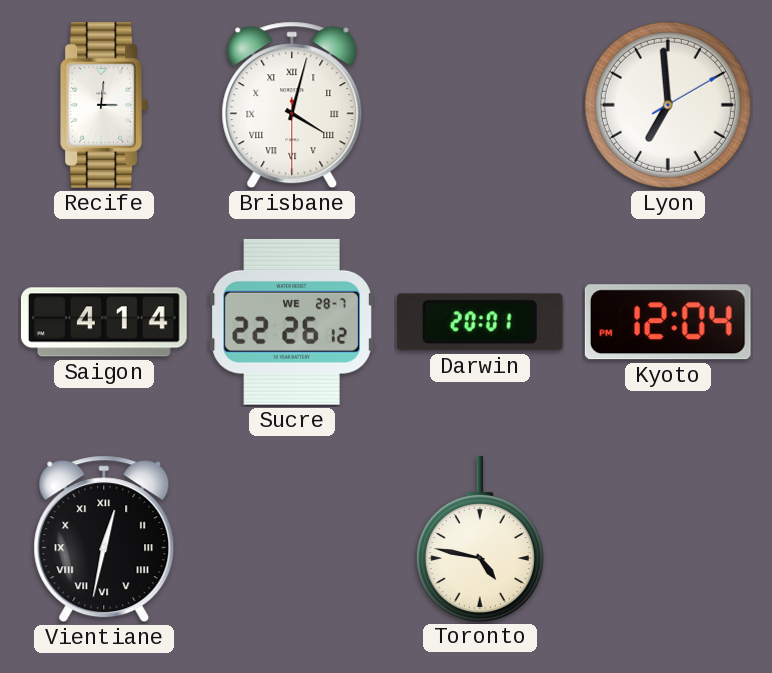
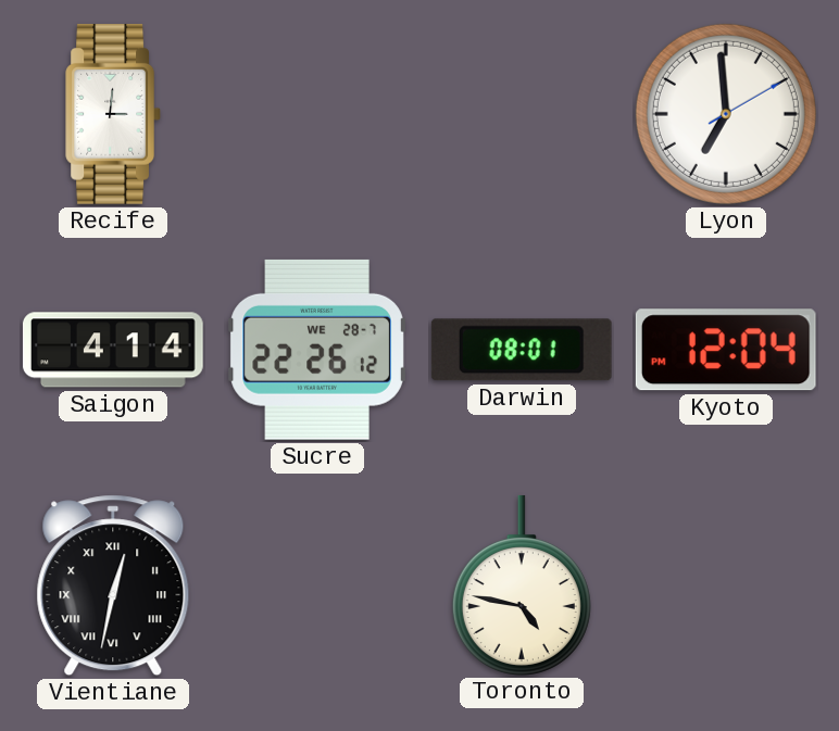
Brisbane: 4:02 -> none (292, 105)
Darwin: 20:01 -> 08:01 (522, 350)
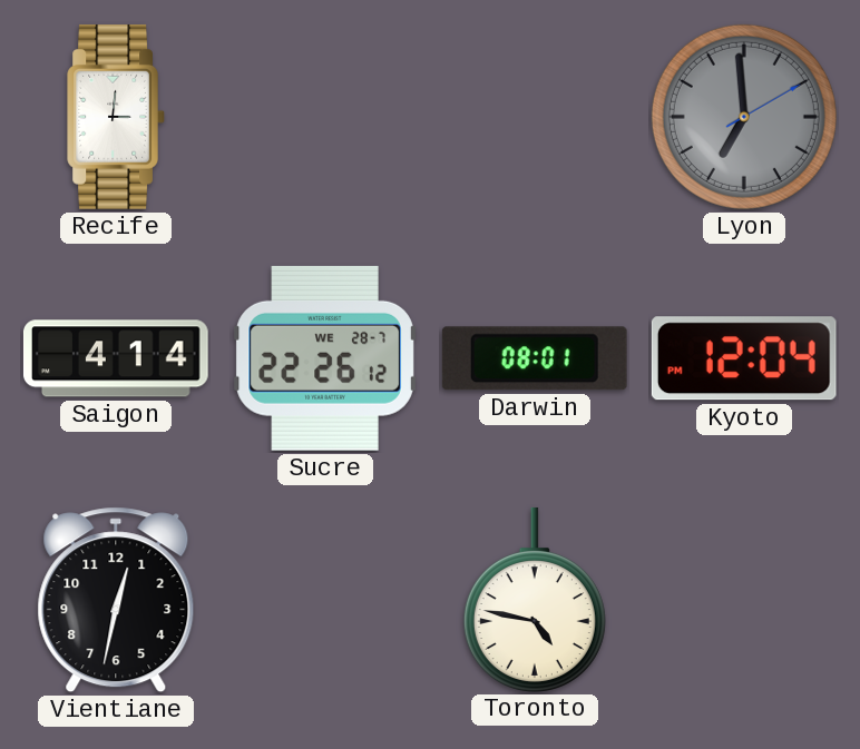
Lyon dial: white -> grey (744, 117)
Vientiane numerals: Roman -> Arabic (116, 600)
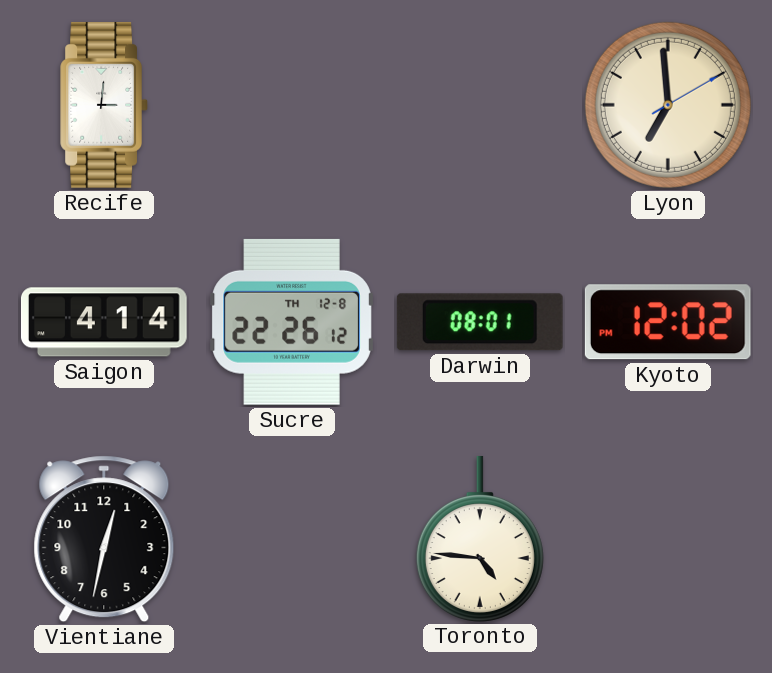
Lyon dial: grey -> cream (668, 105)
Sucre date: WE 28-7 -> TH 12-8 (292, 322)
Kyoto: 12:04 -> 12:02 (668, 322)
Toronto: 4:47 -> 4:46 (480, 538)
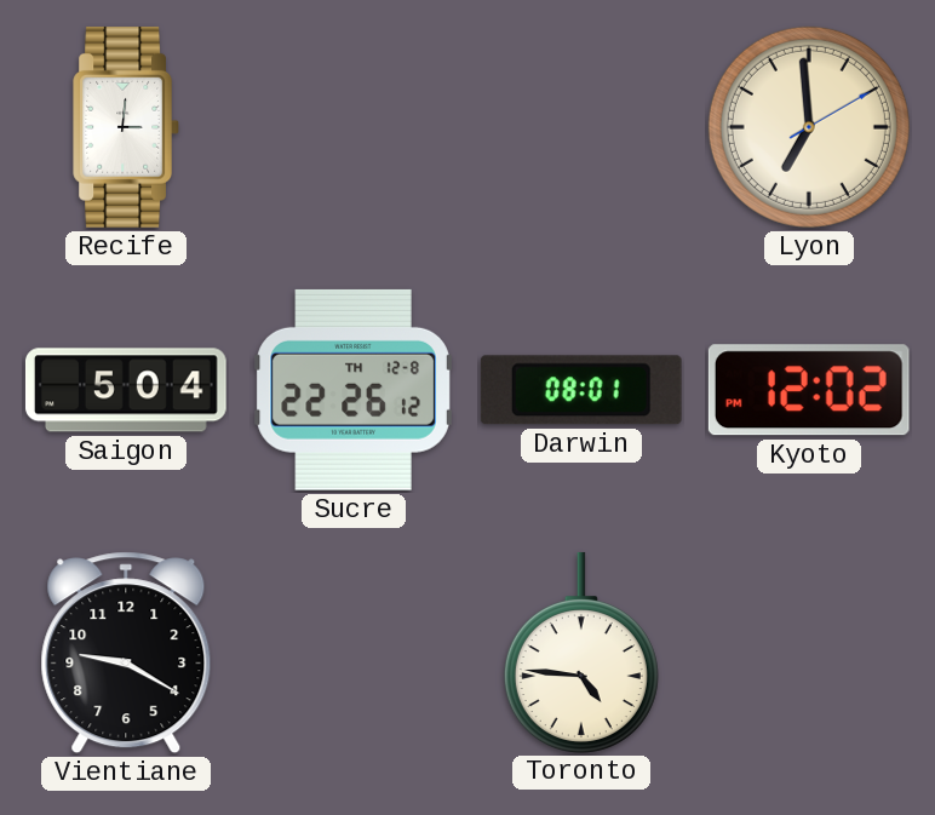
Saigon: 4:14 -> 5:04 (126, 390)
Vientiane: 12:32 -> 9:20 (126, 653)
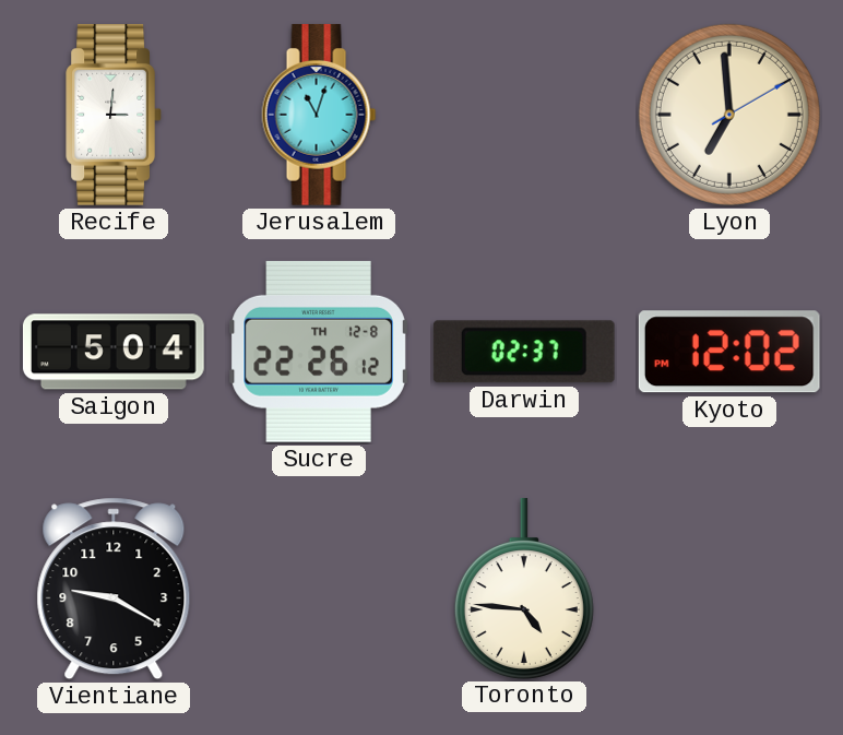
Jerusalem: none -> 11:03 (319, 115)
Darwin: 08:01 -> 02:37 (524, 352)
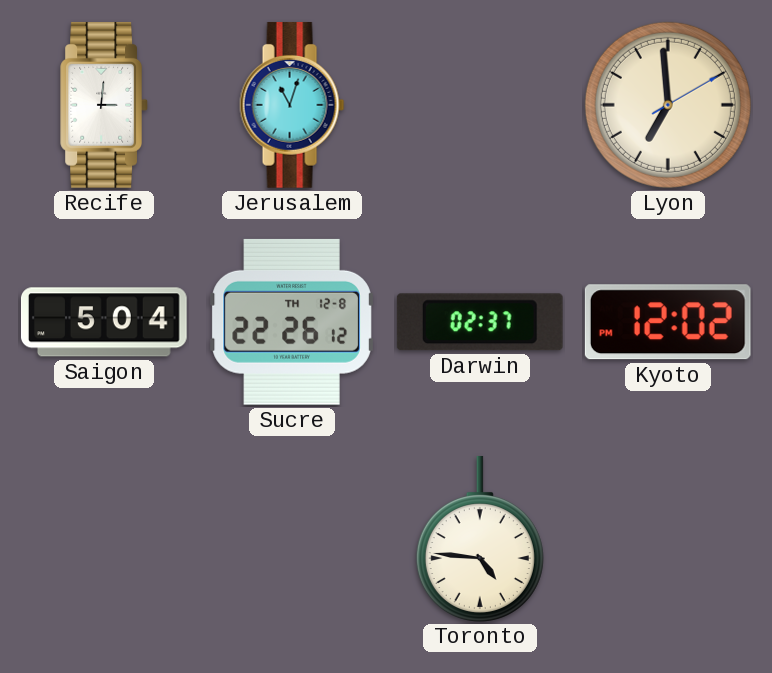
Vientiane: 9:20 -> none (114, 589)
